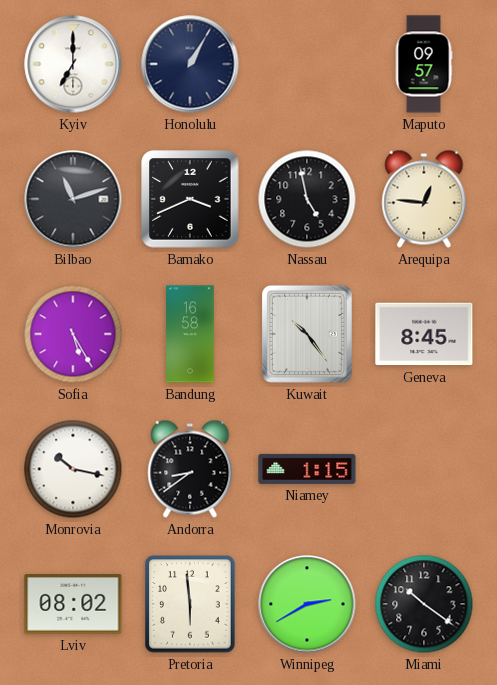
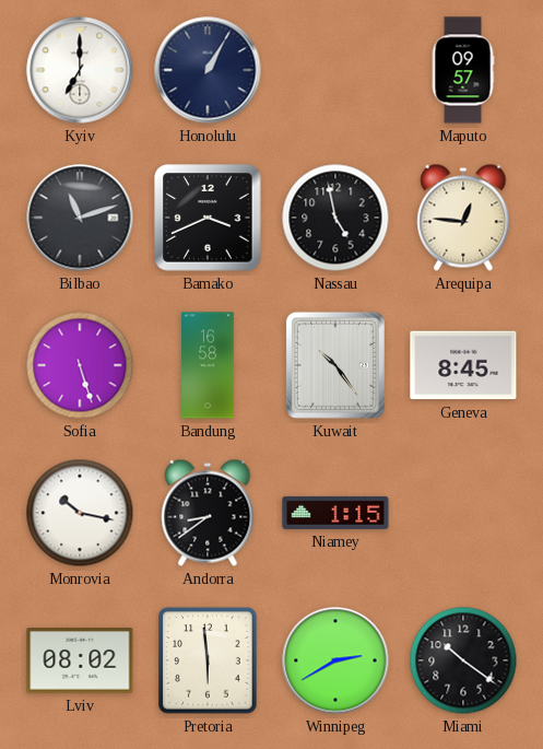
Sofia: 5:25 -> 5:27 (80, 365)
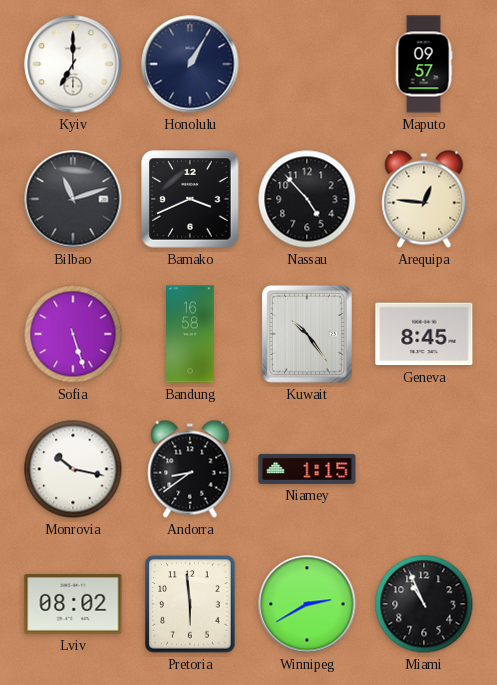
Nassau: 4:58 -> 4:53 (307, 199)
Miami: 10:21 -> 10:56 (424, 604)
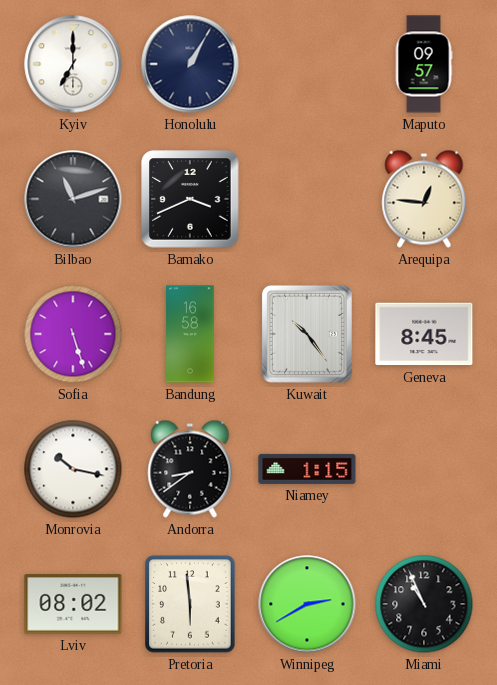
Nassau: 4:53 -> none (307, 199)
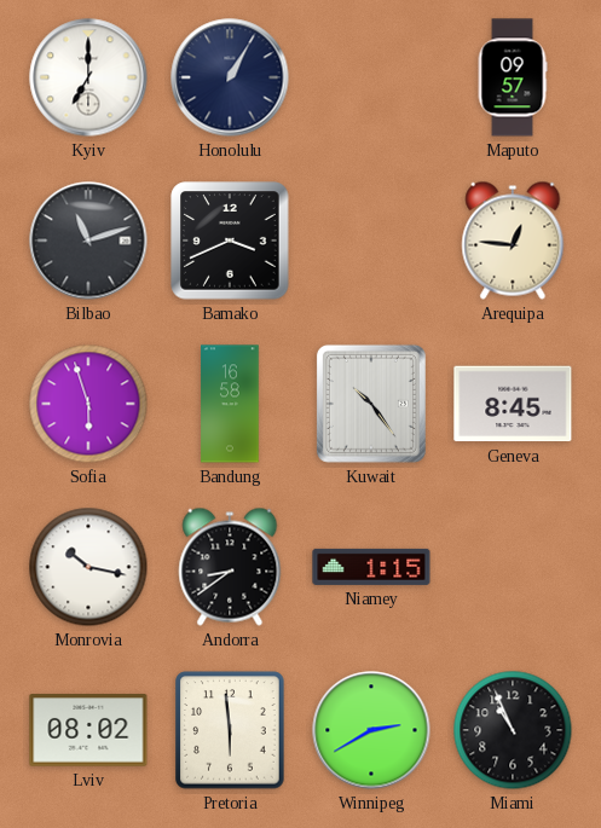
Sofia: 5:27 -> 5:57 (88, 404)
